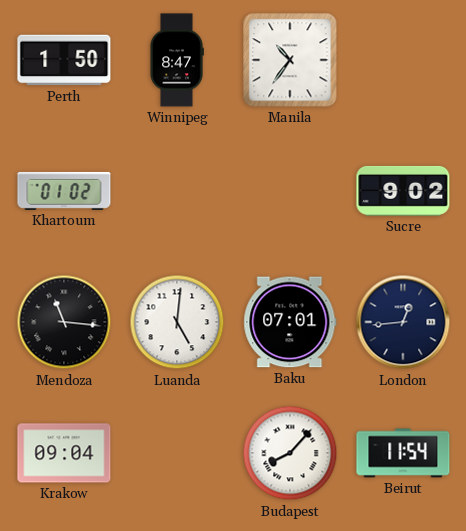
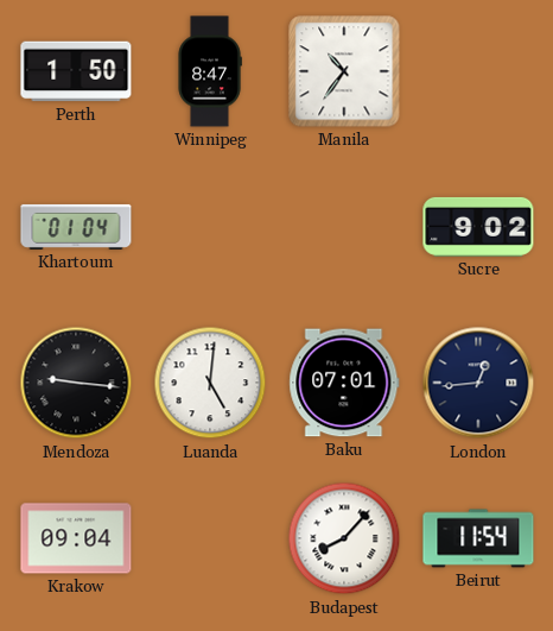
Khartoum: 01:02 -> 01:04 (76, 227)
Mendoza: 11:16 -> 9:16 (76, 383)
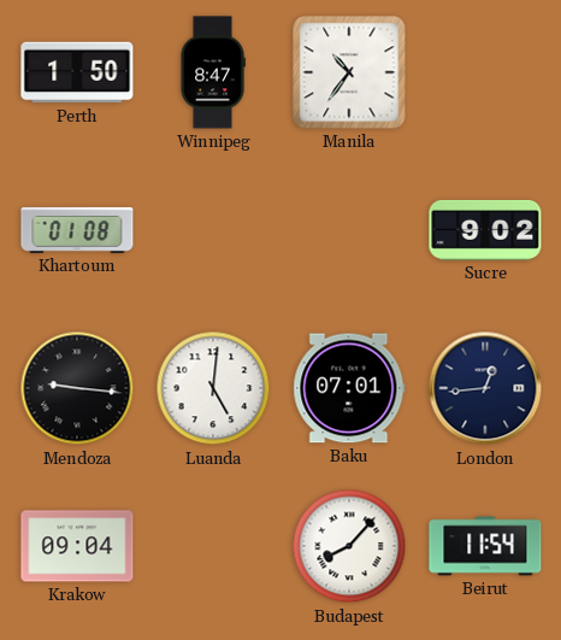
Khartoum: 01:04 -> 01:08 (77, 230)
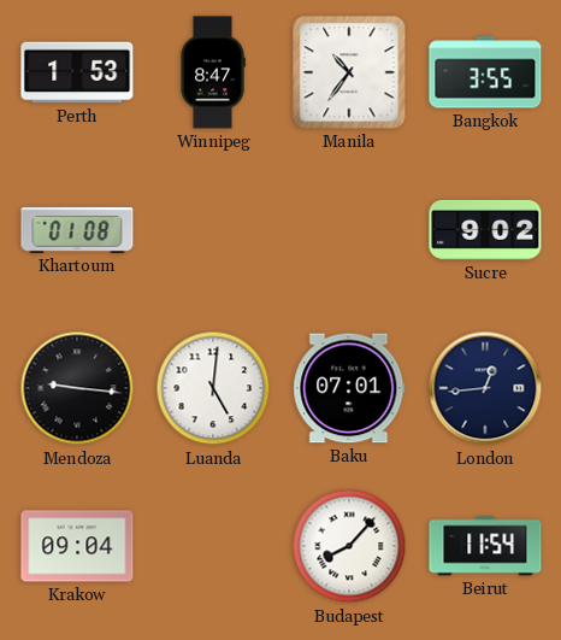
Perth: 1:50 -> 1:53 (77, 72)
Bangkok: none -> 3:55 (485, 72)
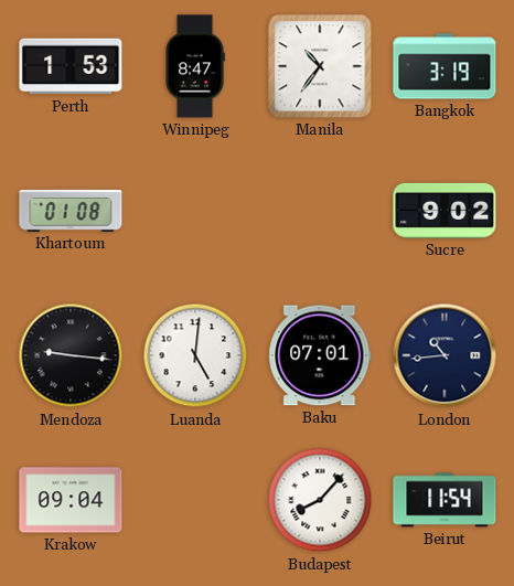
Bangkok: 3:55 -> 3:19 (445, 66)
London: 12:44 -> 10:44 (445, 355)
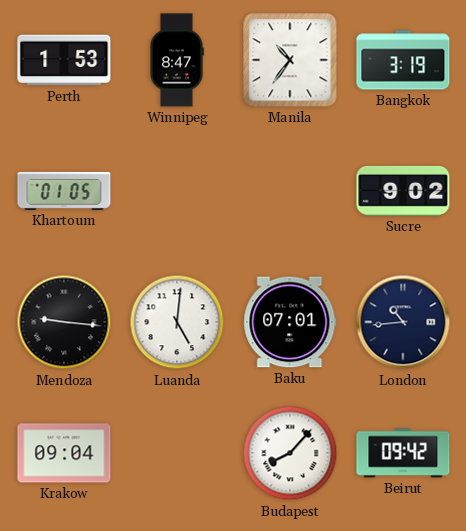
Khartoum: 01:08 -> 01:05 (64, 191)
Beirut: 11:54 -> 09:42 (403, 453)
